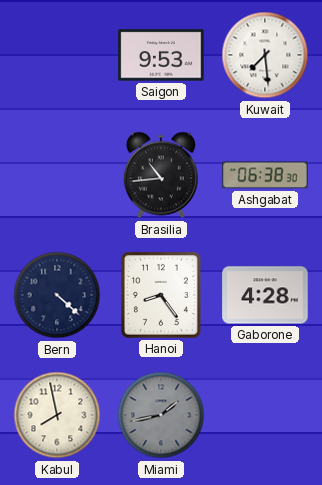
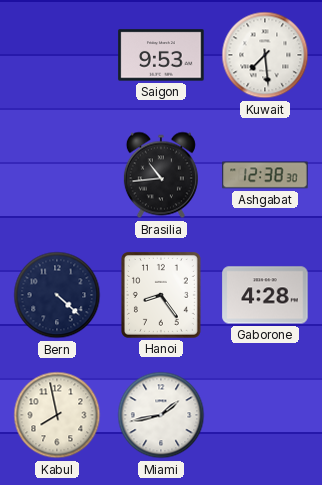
Ashgabat: 06:38 -> 12:38 (265, 175)
Miami dial: grey -> white (161, 415)
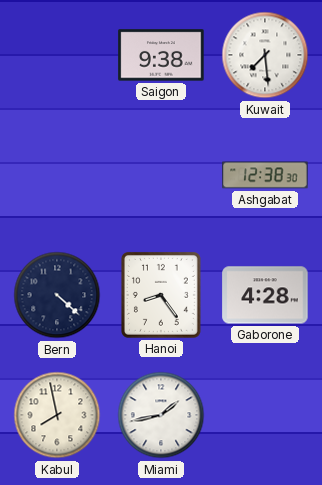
Saigon: 9:53 -> 9:38 (161, 55)
Brasilia: 10:44 -> none (161, 175)
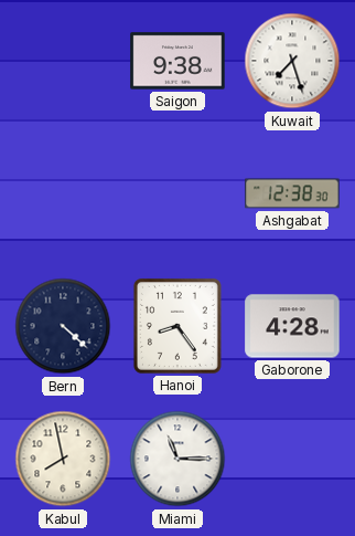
Kuwait: 7:29 -> 7:27 (292, 61)
Miami: 1:43 -> 11:15 (177, 459)
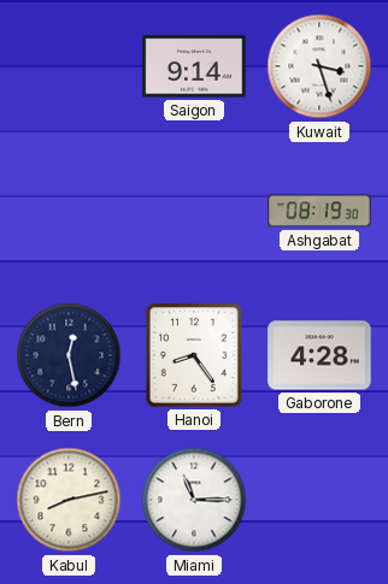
Saigon: 9:38 -> 9:14 (194, 66)
Kuwait: 7:27 -> 3:27 (319, 66)
Ashgabat: 12:38 -> 08:19 (319, 211)
Bern: 4:22 -> 12:28 (69, 355)
Kabul: 7:58 -> 8:13 (69, 500)
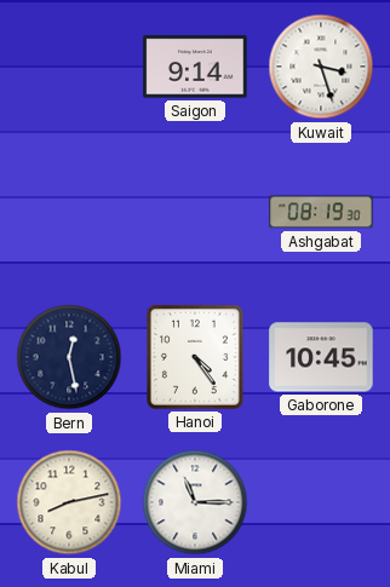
Hanoi: 8:24 -> 4:24 (195, 357)
Gaborone: 4:28 -> 10:45 (321, 357)
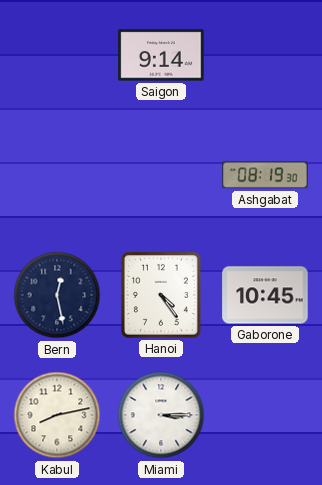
Kuwait: 3:27 -> none (321, 67)
Miami: 11:15 -> 3:15 (161, 415)
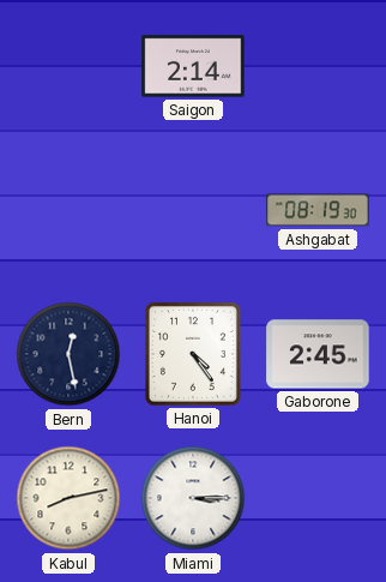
Saigon: 9:14 -> 2:14 (193, 66)
Gaborone: 10:45 -> 2:45 (318, 354)
